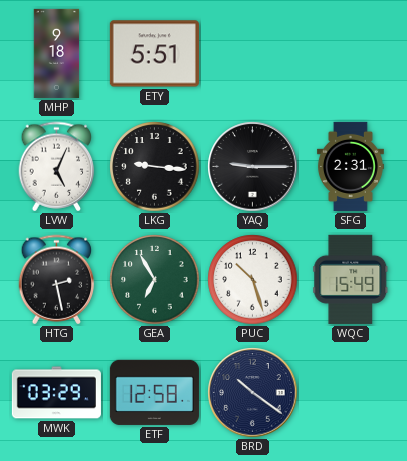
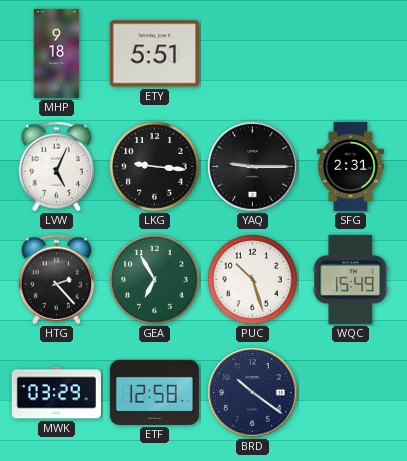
HTG: 2:28 -> 2:23 (57, 280)
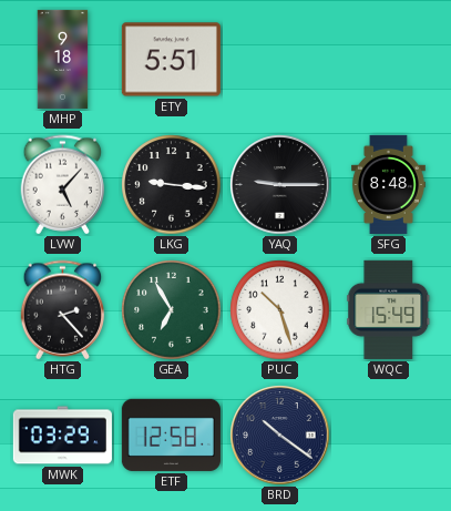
LVW: 5:04 -> 5:07 (63, 185)
SFG: 2:31 -> 8:48 (388, 184)
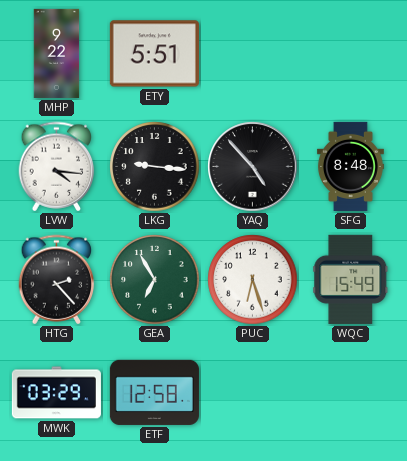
MHP: 9:18 -> 9:22 (57, 53)
LVW: 5:07 -> 4:16 (57, 167)
YAQ: 9:15 -> 4:53 (253, 167)
PUC: 10:27 -> 6:27 (253, 280)
BRD: 10:21 -> none (280, 436)
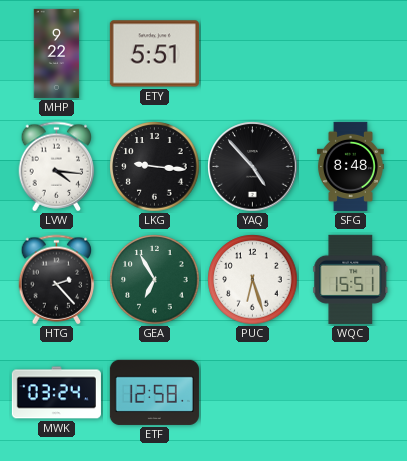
WQC: 15:49 -> 15:51 (351, 279)
MWK: 03:29 -> 03:24 (56, 393)
